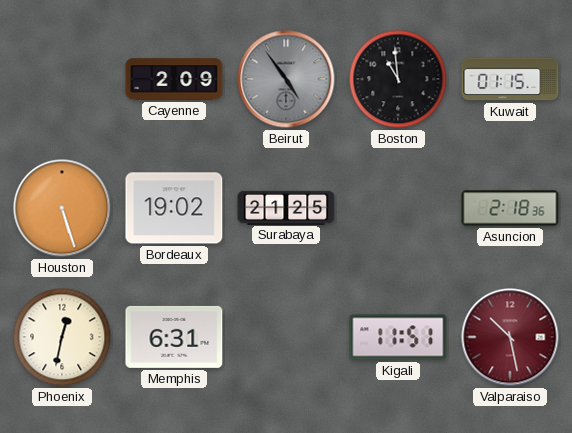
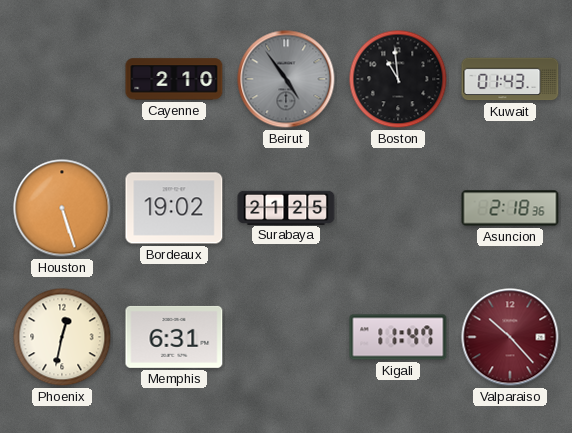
Cayenne: 2:09 -> 2:10 (174, 79)
Kuwait: 01:15 -> 01:43 (510, 79)
Kigali: 11:51 -> 11:47 (398, 337)
Valparaiso: 10:28 -> 10:23 (510, 337)
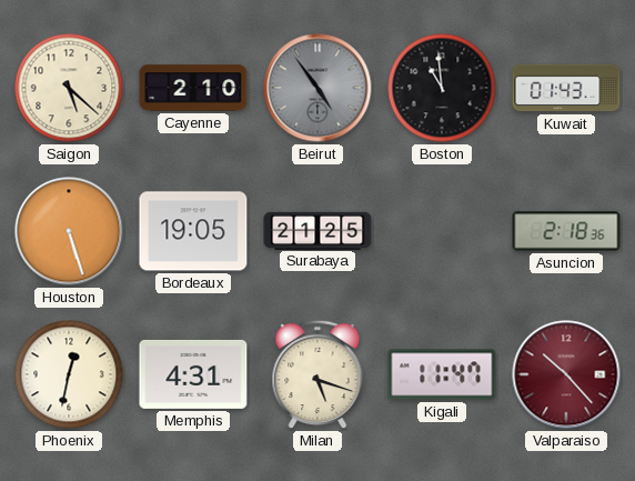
Saigon: none -> 5:22 (69, 88)
Bordeaux: 19:02 -> 19:05 (193, 231)
Memphis: 6:31 -> 4:31 (193, 374)
Milan: none -> 5:18 (317, 374)
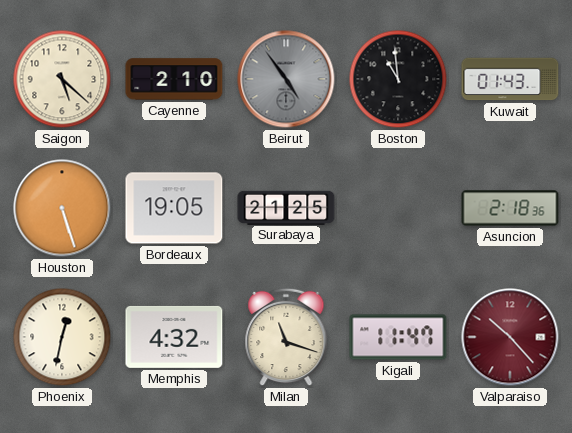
Memphis: 4:31 -> 4:32 (174, 337)
Milan: 5:18 -> 11:18 (286, 337)
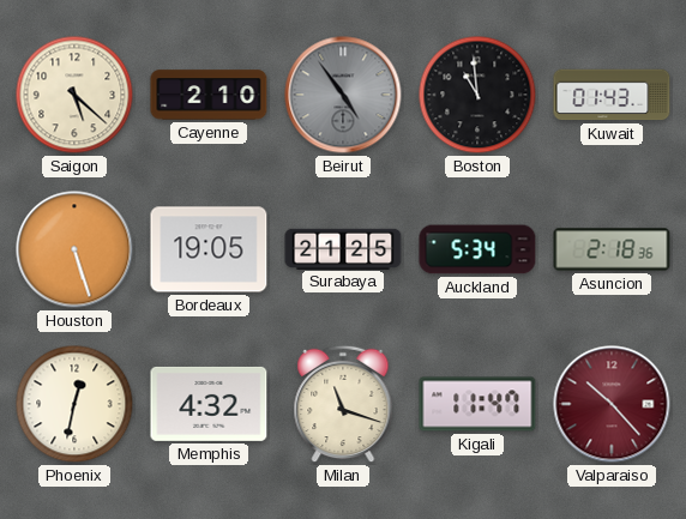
Auckland: none -> 5:34 (477, 249)
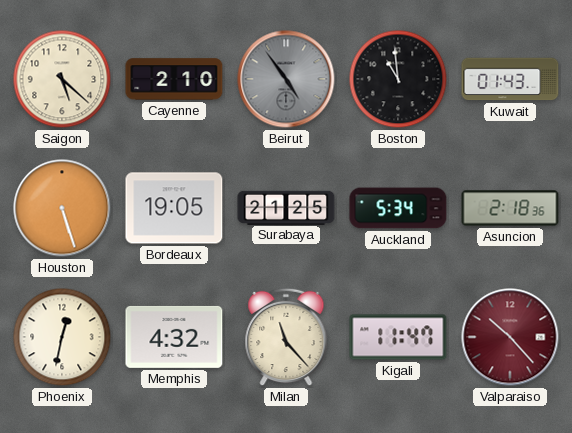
Milan: 11:18 -> 11:23 (286, 337)
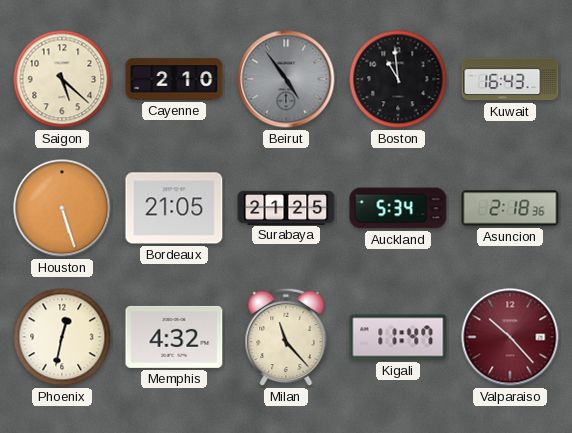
Kuwait: 01:43 -> 16:43 (510, 79)
Bordeaux: 19:05 -> 21:05 (174, 208)
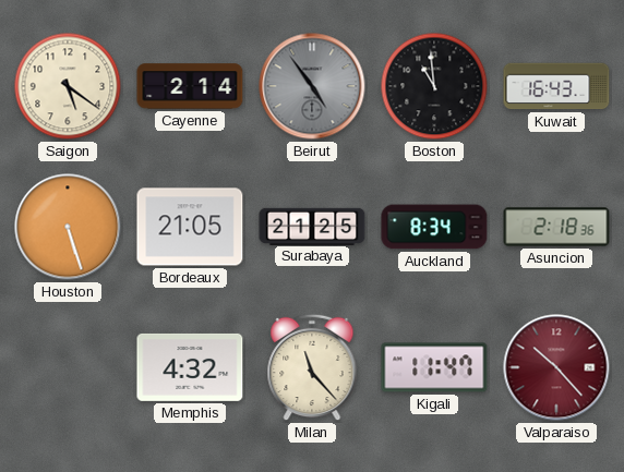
Saigon: 5:22 -> 5:21 (68, 86)
Cayenne: 2:10 -> 2:14 (190, 86)
Auckland: 5:34 -> 8:34 (434, 227)
Phoenix: 12:32 -> none (62, 337)
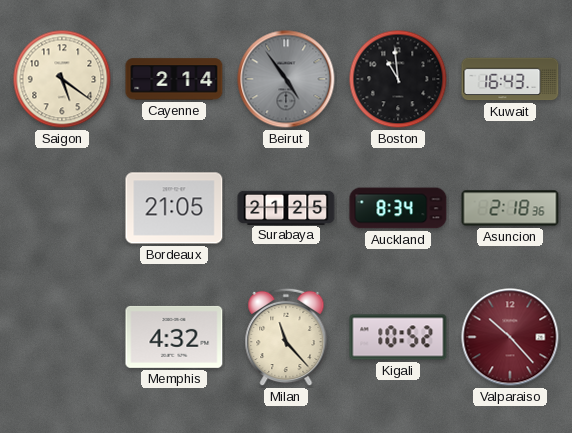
Houston: 5:27 -> none (68, 227)
Kigali: 11:47 -> 10:52 (398, 337)
